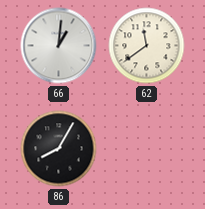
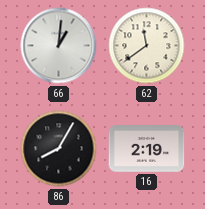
16: none -> 2:19 (147, 149)
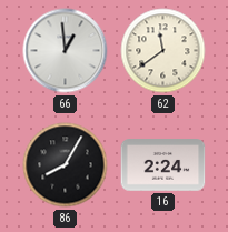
66: 1:01 -> 12:59 (66, 51)
16: 2:19 -> 2:24 (163, 165)
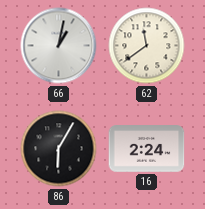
66: 12:59 -> 1:02 (59, 46)
86: 8:05 -> 6:05 (59, 149)
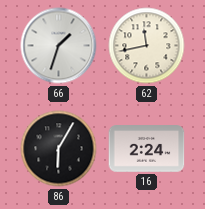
66: 1:02 -> 1:33 (59, 46)
62: 11:39 -> 11:43 (147, 46)
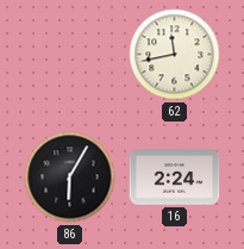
66: 1:33 -> none (59, 46)
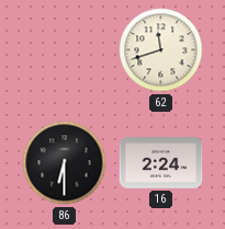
62: 11:43 -> 11:42 (161, 50)
86: 6:05 -> 6:30 (65, 163)
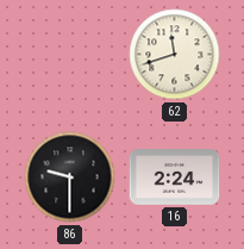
86: 6:30 -> 9:30 (70, 178)
